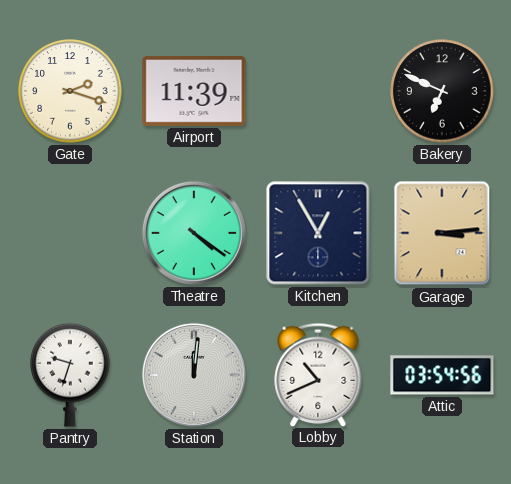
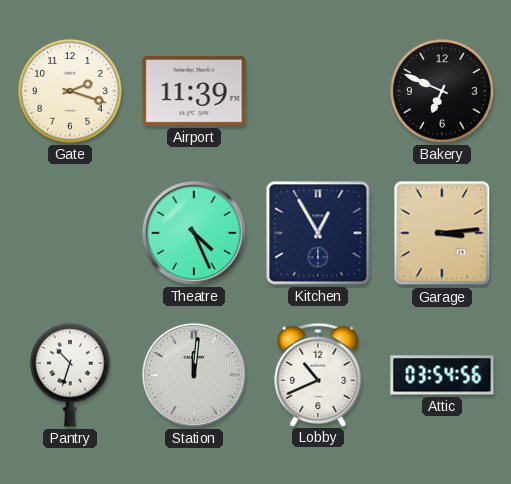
Theatre: 4:21 -> 4:26 (194, 233)
Pantry: 9:33 -> 10:33 (70, 375)
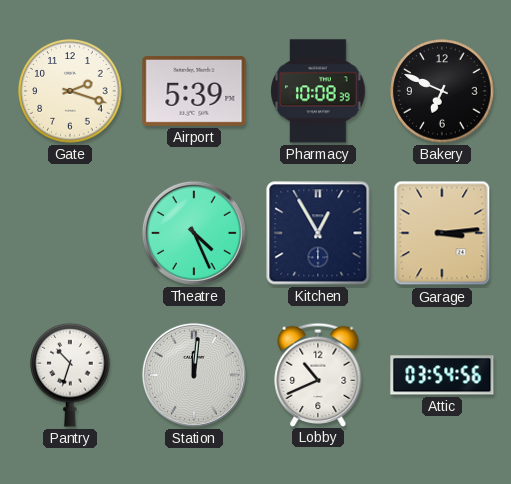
Airport: 11:39 -> 5:39 (194, 91)
Pharmacy: none -> 10:08 (318, 91)
